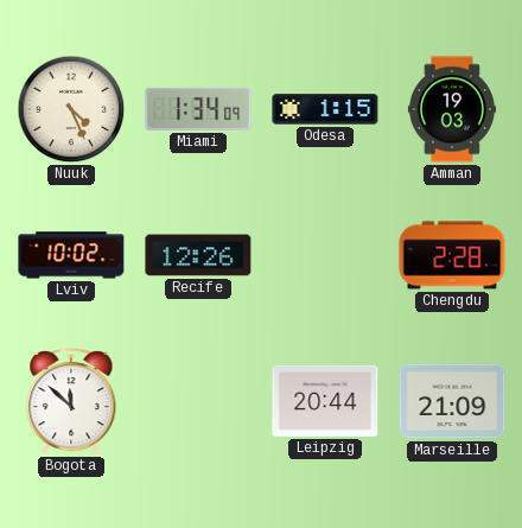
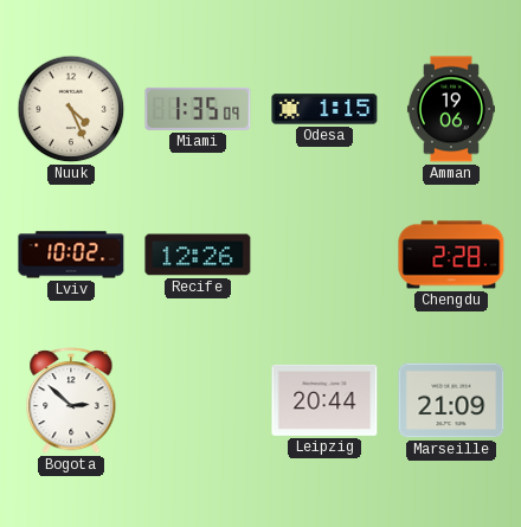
Miami: 1:34 -> 1:35 (198, 109)
Amman: 19:03 -> 19:06 (451, 109)
Bogota: 11:52 -> 2:52 (71, 401)
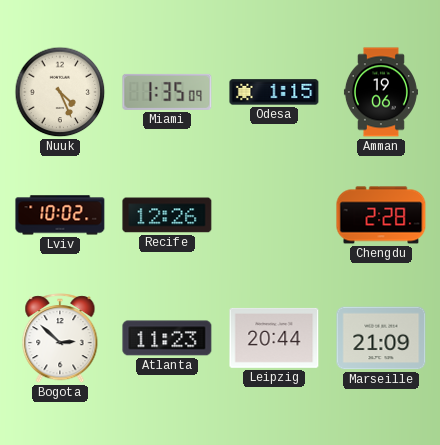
Atlanta: none -> 11:23 (167, 338)
